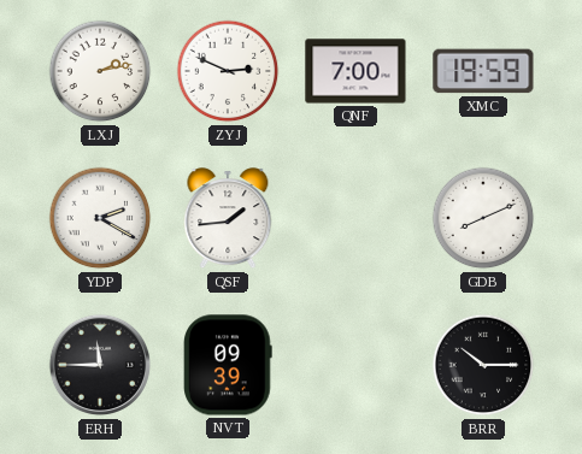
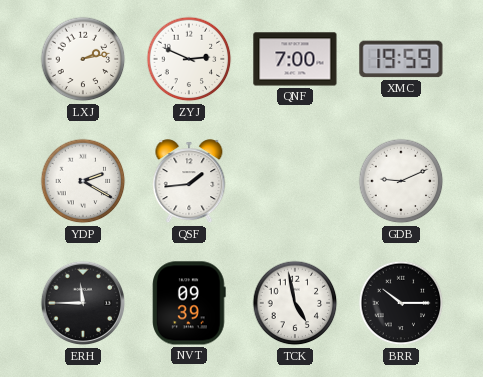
GDB: 8:11 -> 9:11 (401, 181)
TCK: none -> 4:58 (295, 303)
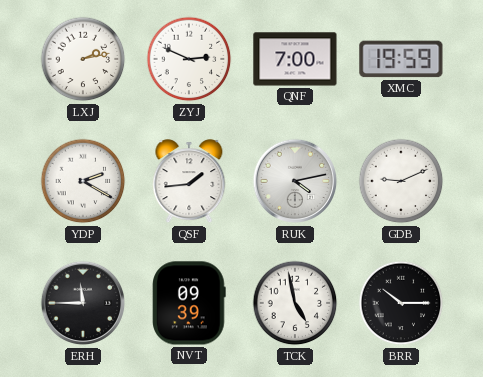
RUK: none -> 4:13 (295, 181)
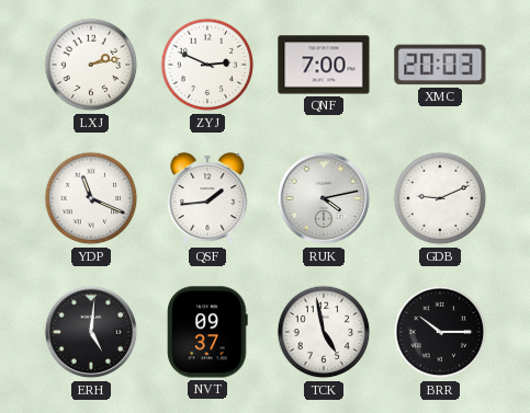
XMC: 19:59 -> 20:03 (440, 65)
YDP: 2:20 -> 11:19 (91, 198)
ERH: 11:45 -> 5:01 (91, 332)
NVT: 09:39 -> 09:37 (207, 332)
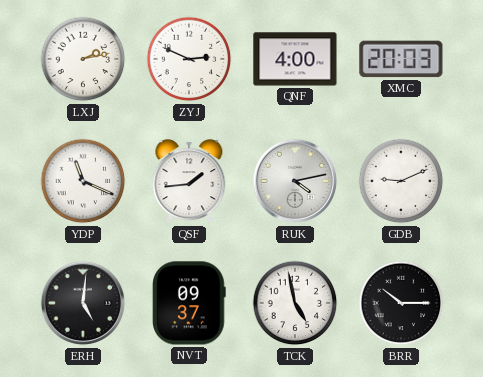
QNF: 7:00 -> 4:00 (295, 59)
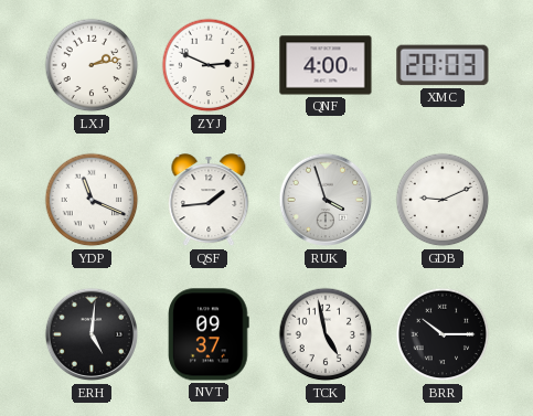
RUK: 4:13 -> 3:57 (326, 200)
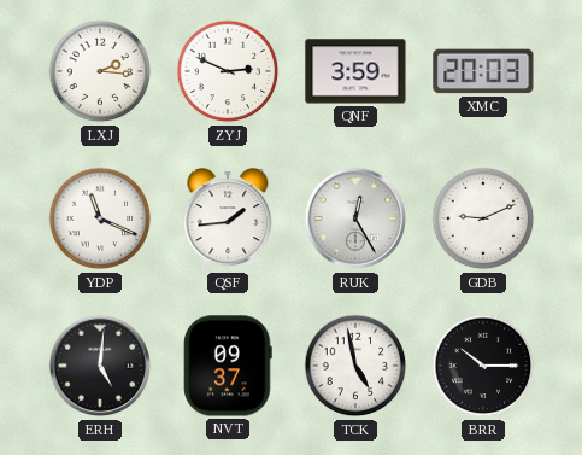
LXJ: 2:13 -> 2:16 (100, 71)
QNF: 4:00 -> 3:59 (355, 71)
RUK: 3:57 -> 12:25 (355, 218)
